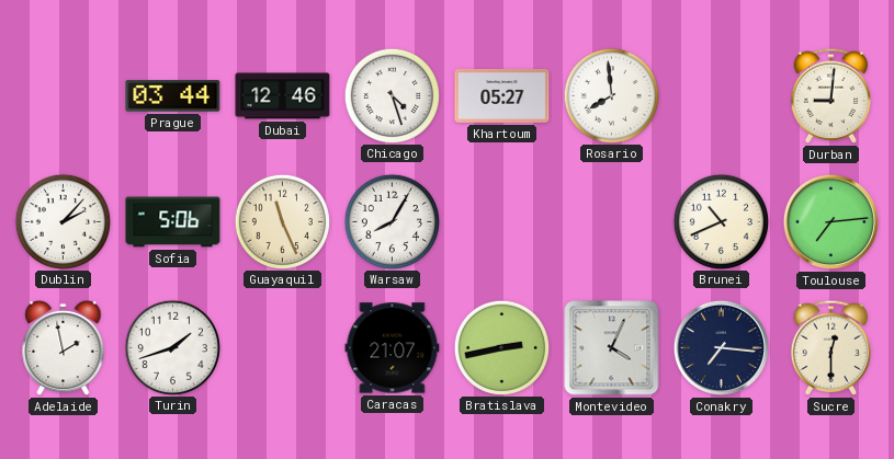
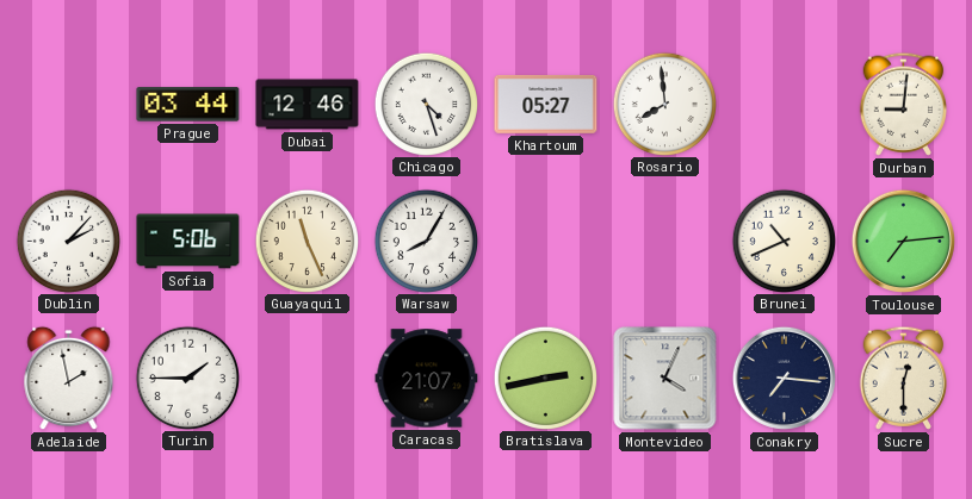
Turin: 1:42 -> 1:45 (187, 378)
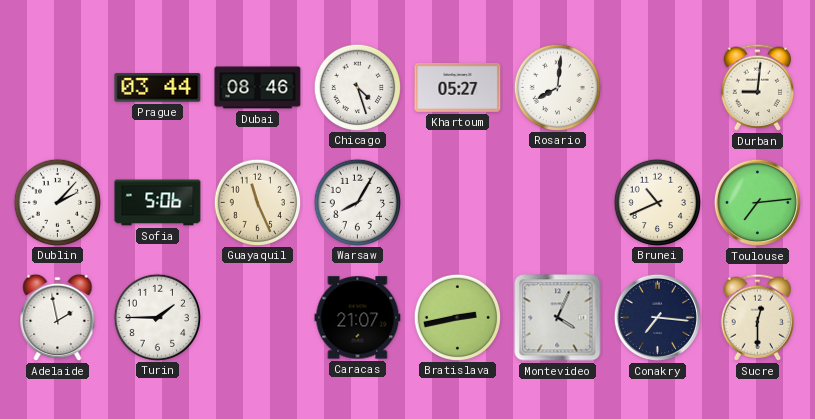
Dubai: 12:46 -> 08:46 (258, 88)
Rosario: 7:59 -> 8:01 (557, 87)
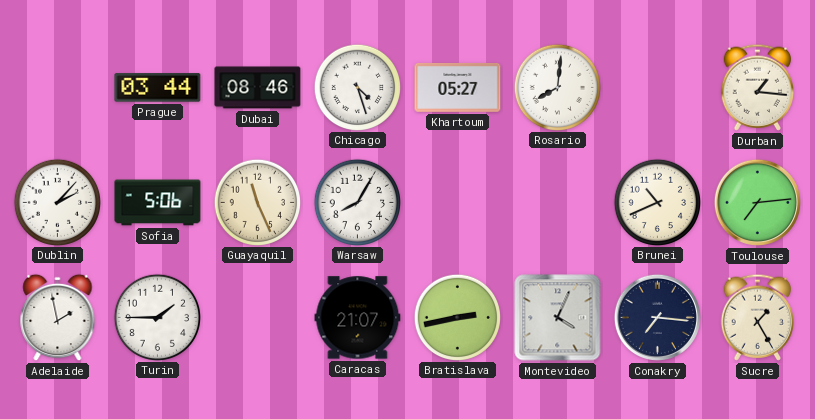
Durban: 9:01 -> 1:16 (758, 87)
Sucre: 12:30 -> 1:25 (758, 317)
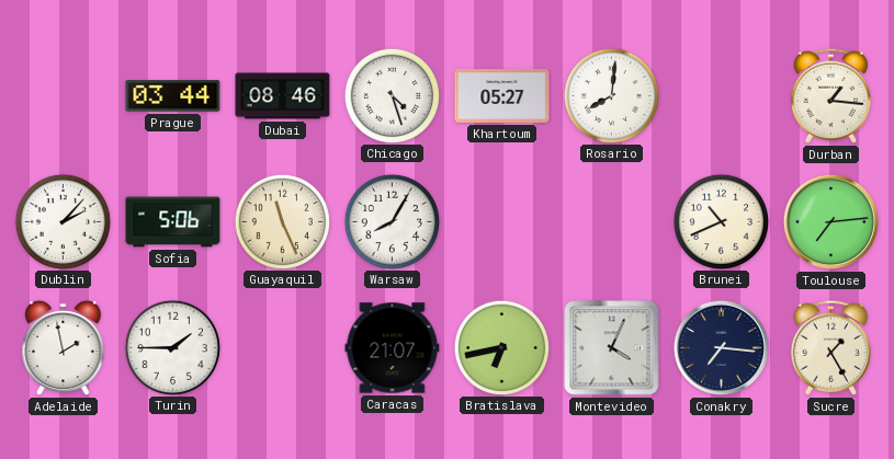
Bratislava: 2:43 -> 6:43 (501, 347)
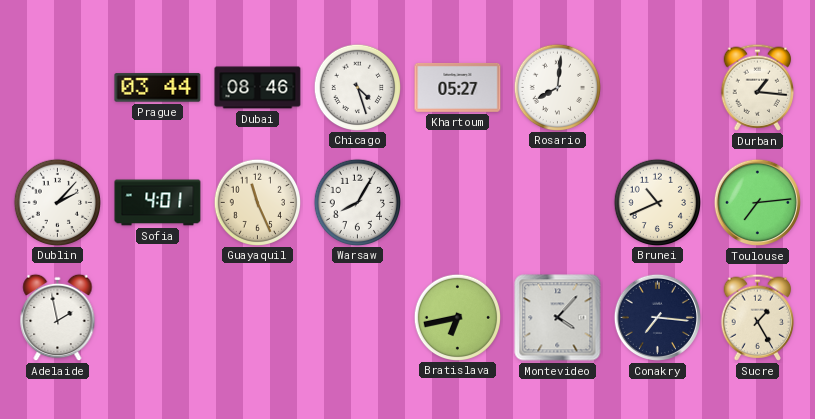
Sofia: 5:06 -> 4:01 (158, 203)
Turin: 1:45 -> none (172, 347)
Caracas: 21:07 -> none (393, 348)
Montevideo: 4:04 -> 4:07 (558, 318)
